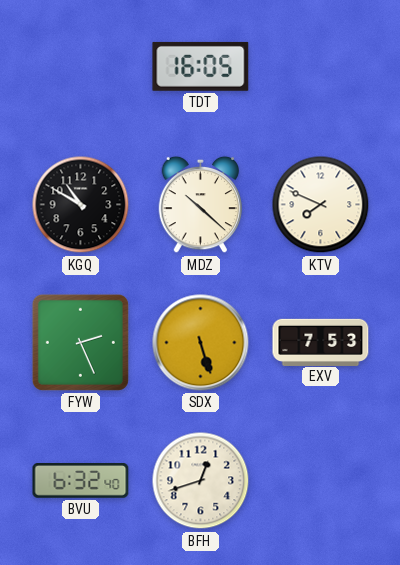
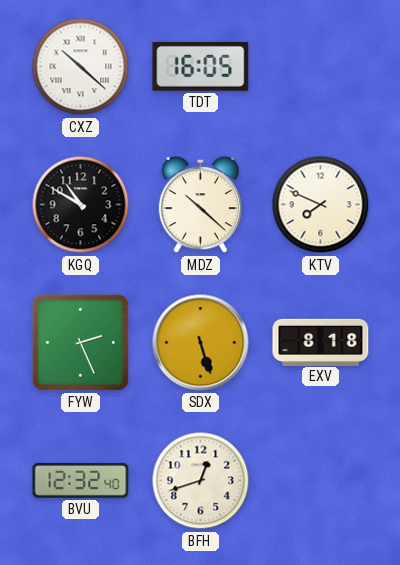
CXZ: none -> 10:22 (81, 67)
EXV: 7:53 -> 8:18 (321, 342)
BVU: 6:32 -> 12:32 (81, 481)
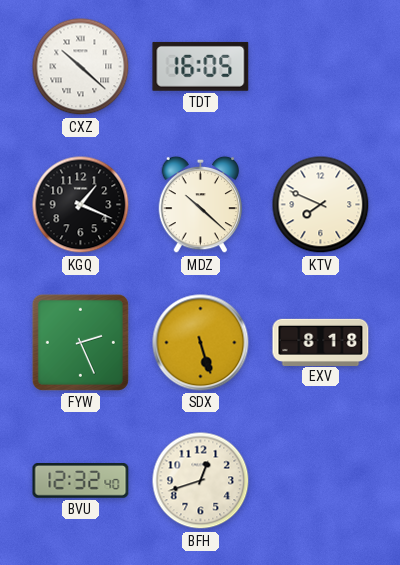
KGQ: 10:50 -> 1:19 (81, 205)
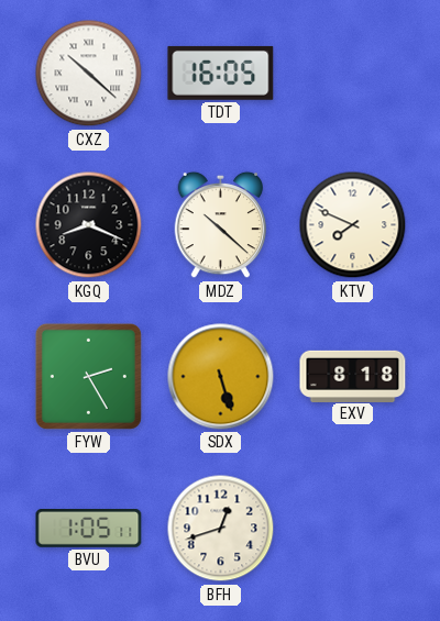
KGQ: 1:19 -> 8:19 (89, 225)
FYW: 2:26 -> 2:25 (88, 376)
BVU: 12:32 -> 1:05 (89, 529)
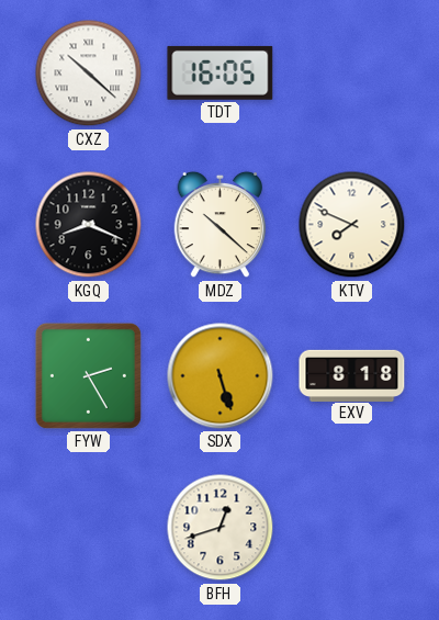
BVU: 1:05 -> none (89, 529)
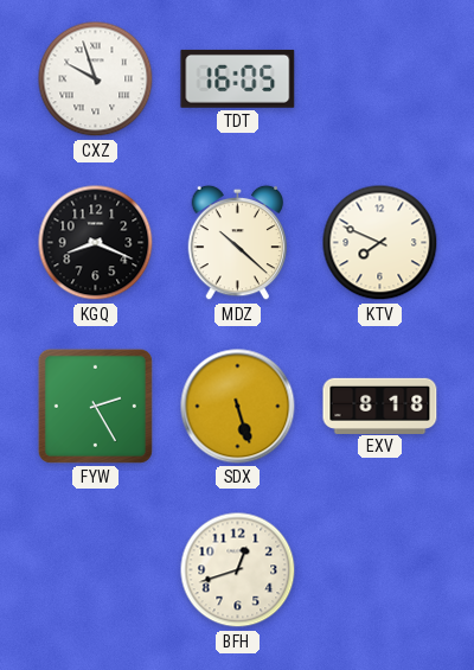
CXZ: 10:22 -> 9:57 (96, 79)
